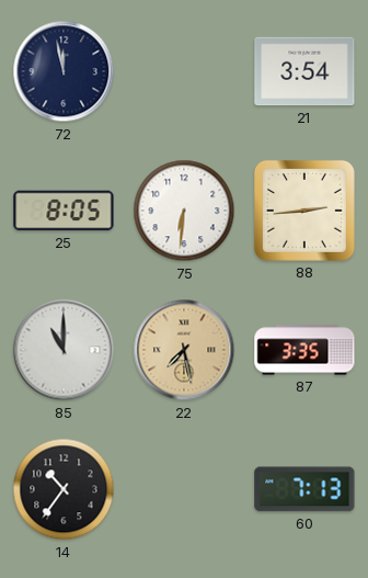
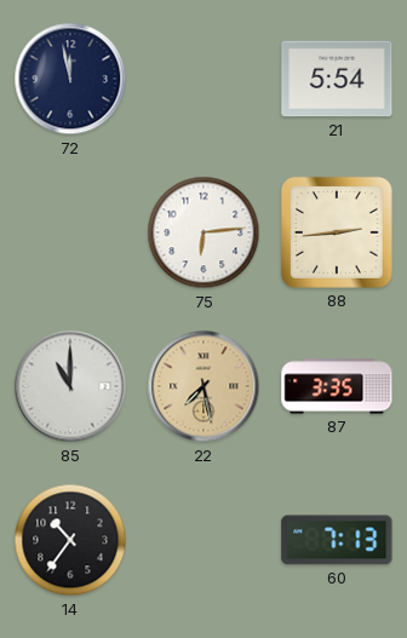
21: 3:54 -> 5:54 (337, 79)
25: 8:05 -> none (64, 211)
75: 6:31 -> 6:14 (203, 232)
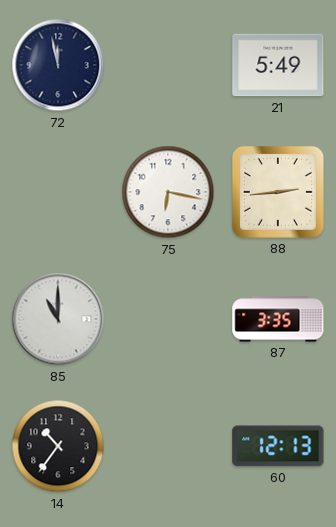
21: 5:54 -> 5:49 (278, 65)
75: 6:14 -> 6:17 (168, 192)
22: 7:28 -> none (203, 386)
60: 7:13 -> 12:13 (278, 446)
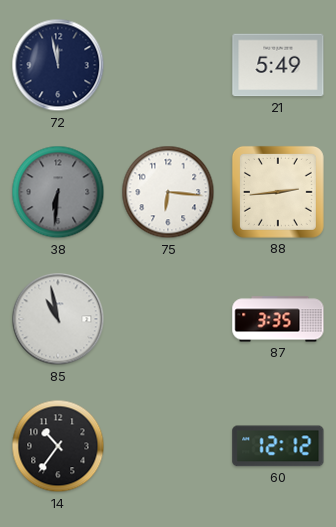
38: none -> 6:31 (58, 192)
75: 6:17 -> 6:16 (168, 192)
85: 11:00 -> 10:58 (58, 319)
60: 12:13 -> 12:12 (278, 446)
